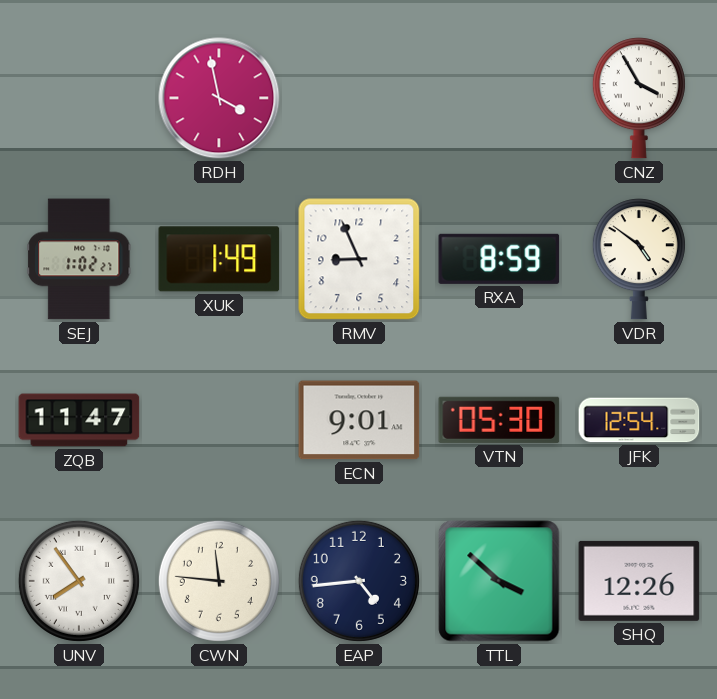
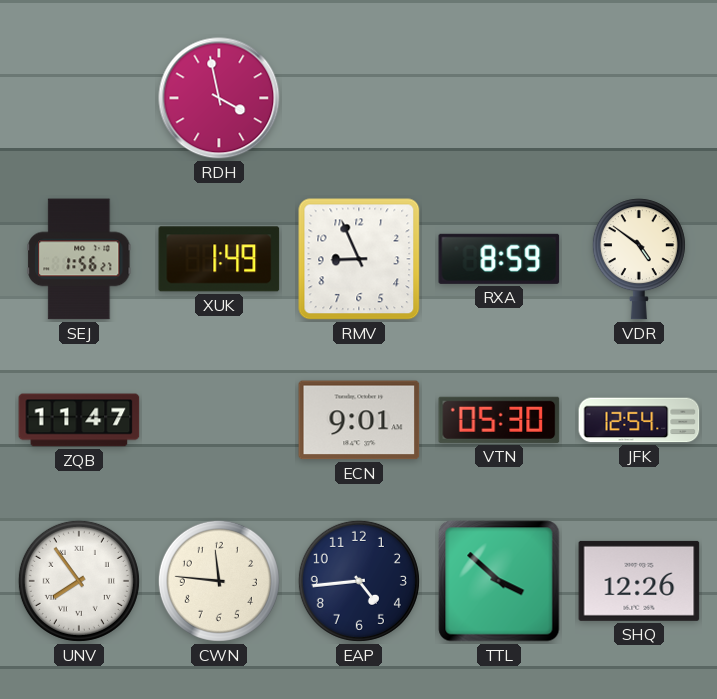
CNZ: 3:55 -> none (639, 98)
SEJ: 1:02 -> 1:56 (79, 259)
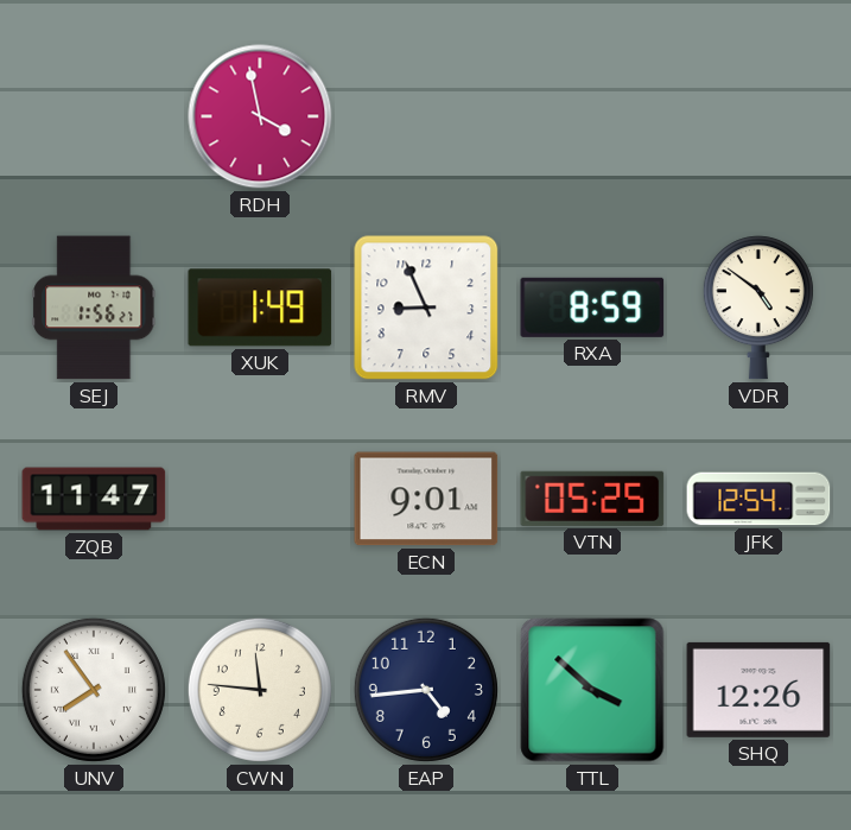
VTN: 05:30 -> 05:25 (592, 499)
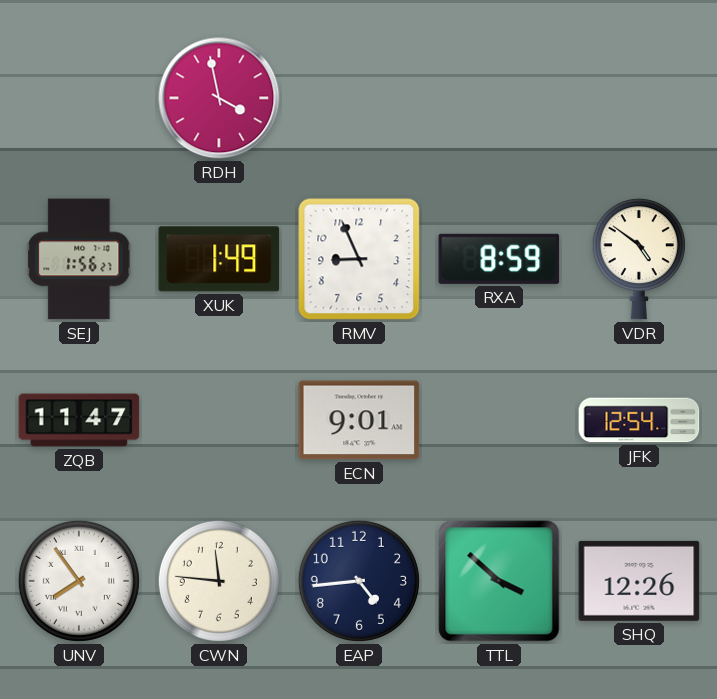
VTN: 05:25 -> none (592, 499)
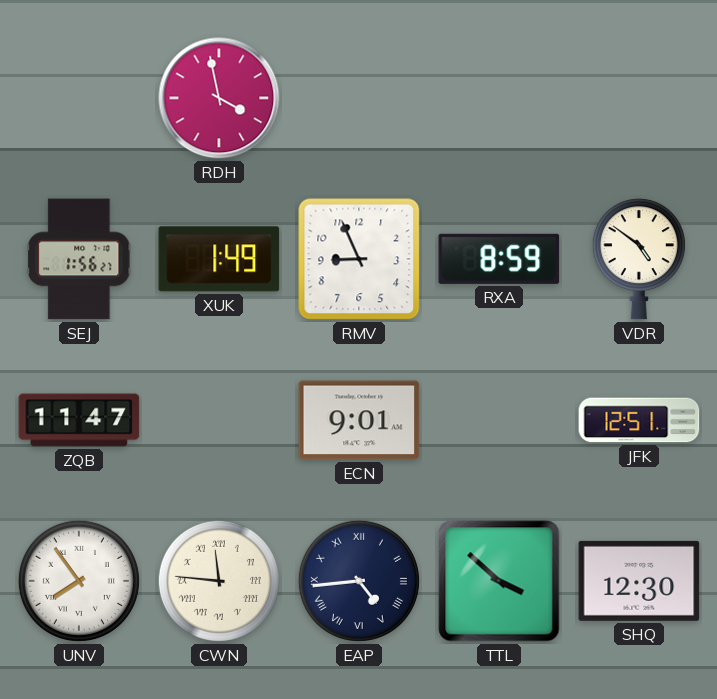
JFK: 12:54 -> 12:51 (639, 420)
CWN numerals: Arabic -> Roman (219, 581)
EAP numerals: Arabic -> Roman (359, 581)
SHQ: 12:26 -> 12:30 (639, 581)
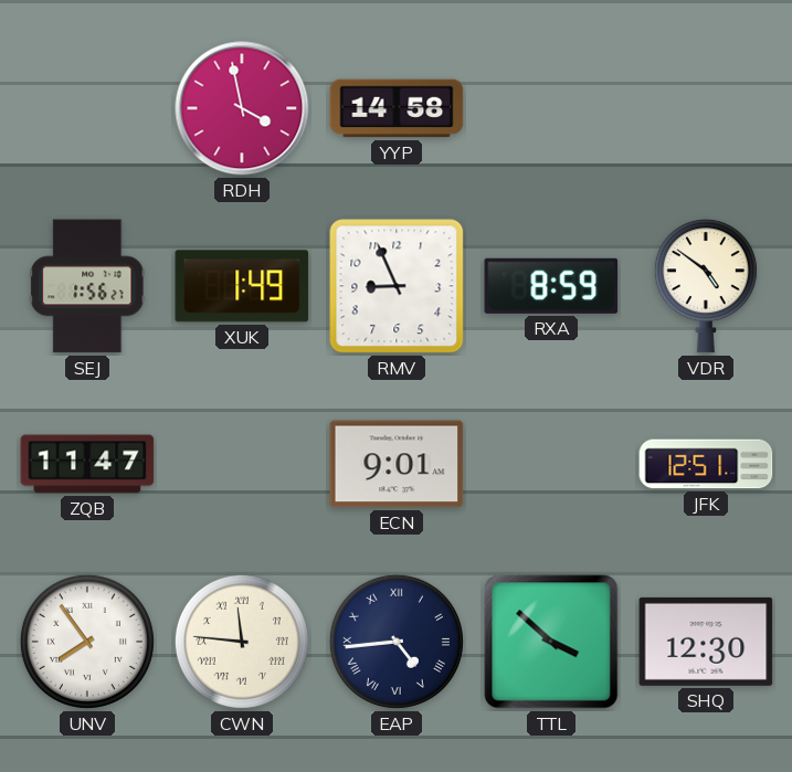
YYP: none -> 14:58 (397, 108)
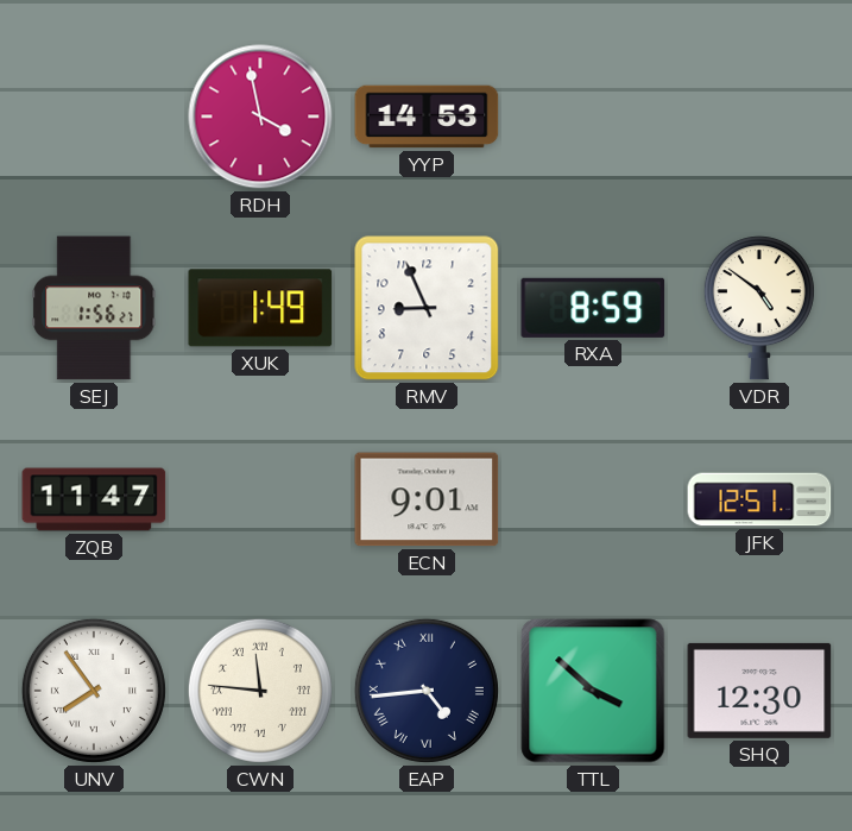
YYP: 14:58 -> 14:53 (427, 117)
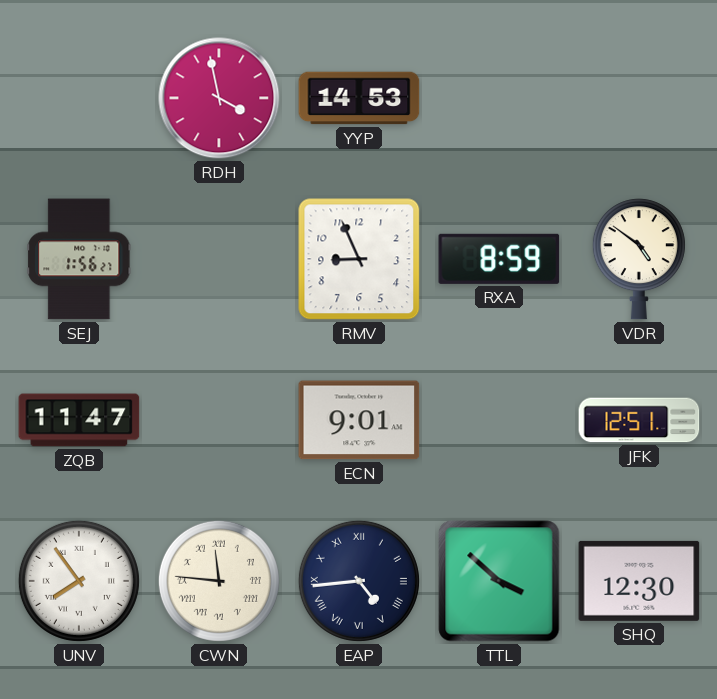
XUK: 1:49 -> none (260, 308)
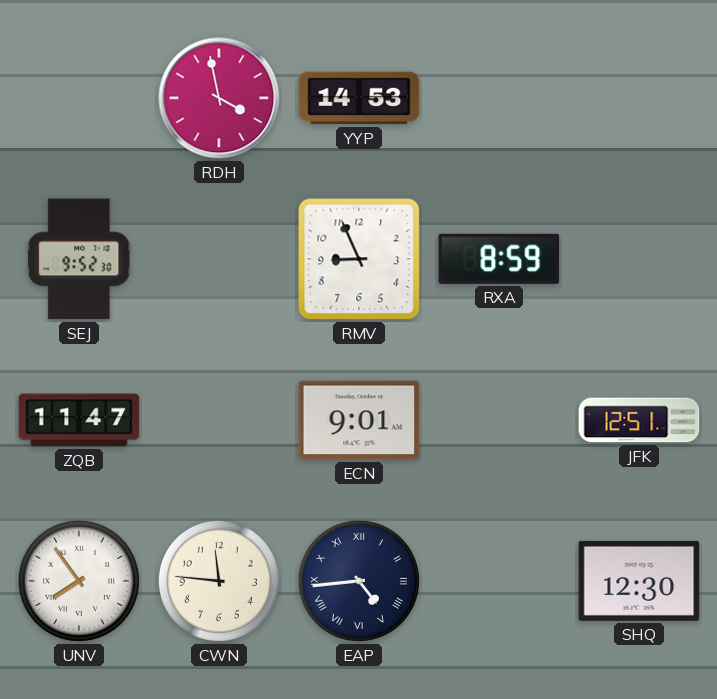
SEJ: 1:56 -> 9:52 (79, 259)
VDR: 4:51 -> none (639, 259)
CWN numerals: Roman -> Arabic (219, 581)
TTL: 3:52 -> none (499, 581)
